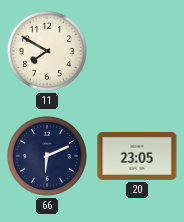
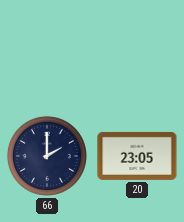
11: 7:50 -> none (47, 51)
66: 6:11 -> 2:00 (47, 156)
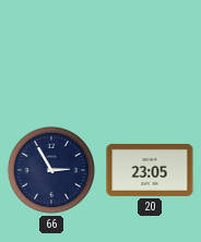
66: 2:00 -> 2:55 (51, 170)
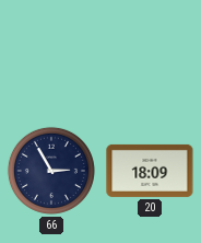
20: 23:05 -> 18:09 (150, 171)
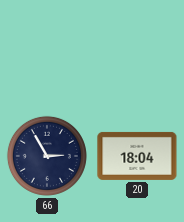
20: 18:09 -> 18:04 (137, 156)
